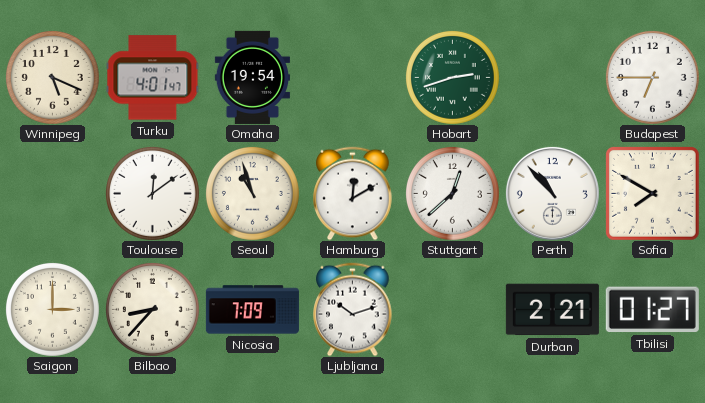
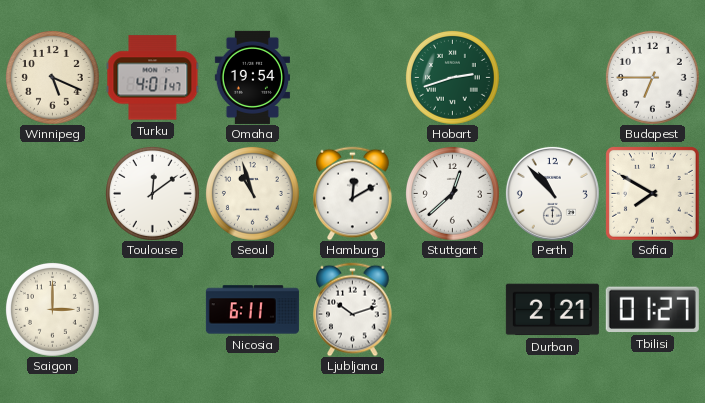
Bilbao: 8:37 -> none (152, 309)
Nicosia: 7:09 -> 6:11 (252, 310)
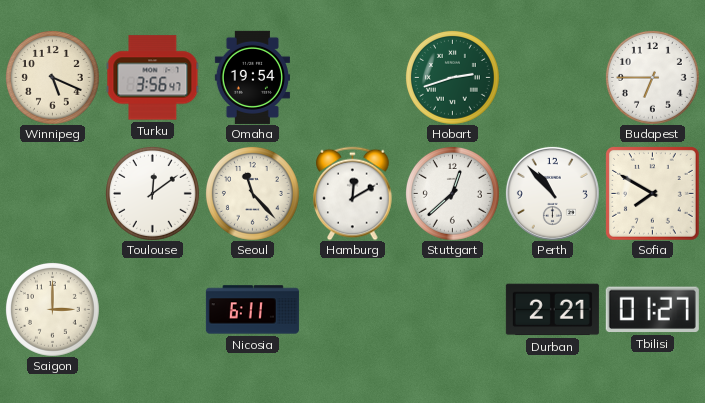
Turku: 4:01 -> 3:56 (152, 78)
Seoul: 10:57 -> 11:23 (252, 193)
Ljubljana: 10:12 -> none (353, 309)
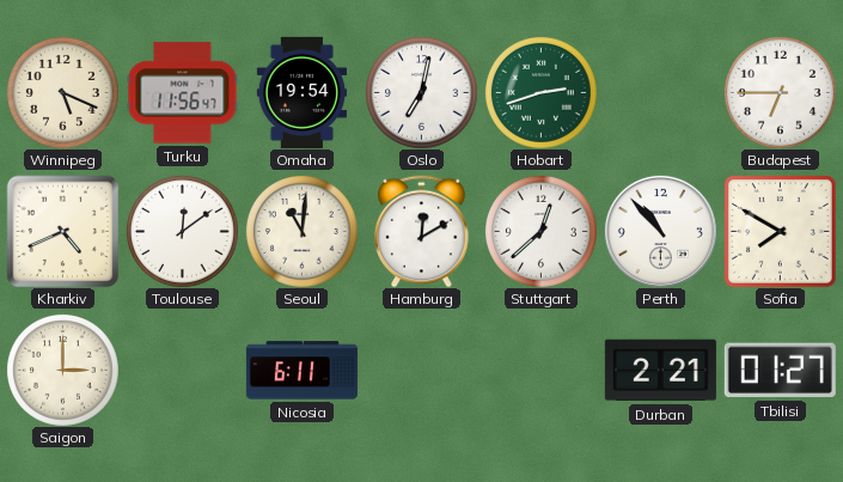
Turku: 3:56 -> 11:56 (182, 93)
Oslo: none -> 7:02 (421, 92)
Kharkiv: none -> 4:41 (62, 231)
Seoul: 11:23 -> 11:01 (301, 231)
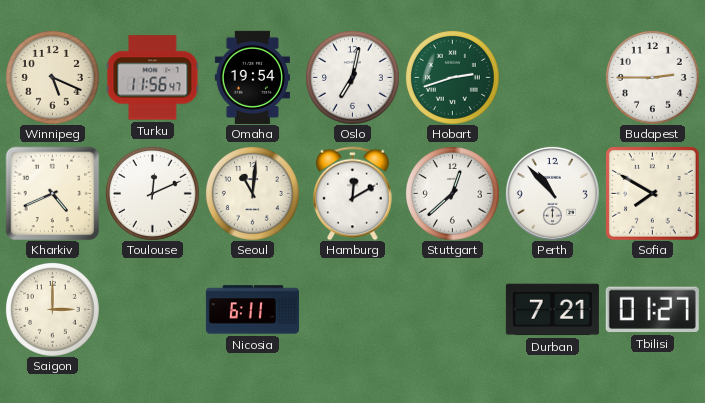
Budapest: 6:45 -> 2:45 (652, 77)
Toulouse: 12:09 -> 12:11 (152, 193)
Durban: 2:21 -> 7:21 (552, 310)
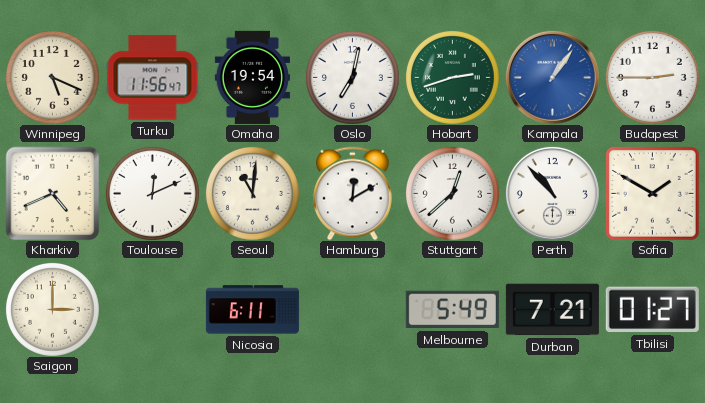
Kampala: none -> 1:06 (552, 77)
Sofia: 7:50 -> 1:50 (652, 193)
Melbourne: none -> 5:49 (452, 310)
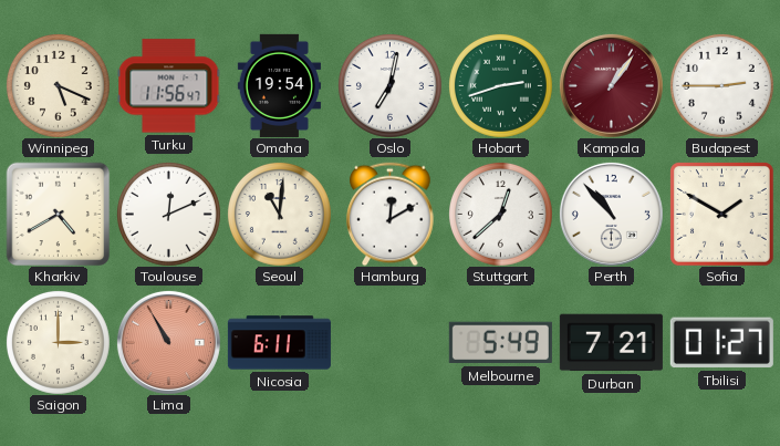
Kampala dial: blue -> burgundy (611, 85)
Kharkiv: 4:41 -> 4:40 (58, 214)
Lima: none -> 10:55 (168, 342)
